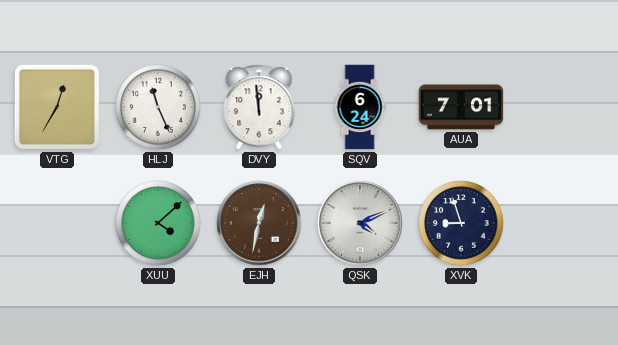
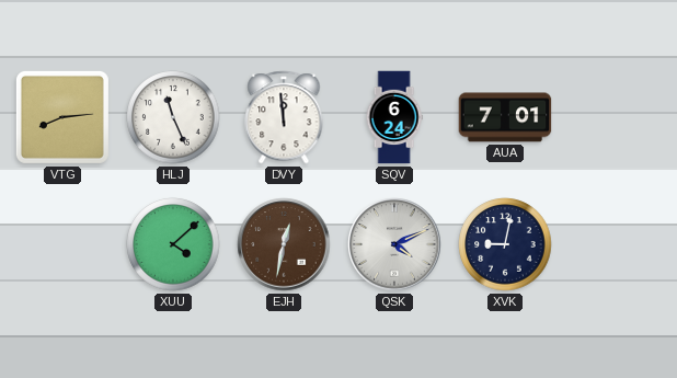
VTG: 12:35 -> 8:14 (62, 117)
XVK: 8:57 -> 9:02 (505, 244)
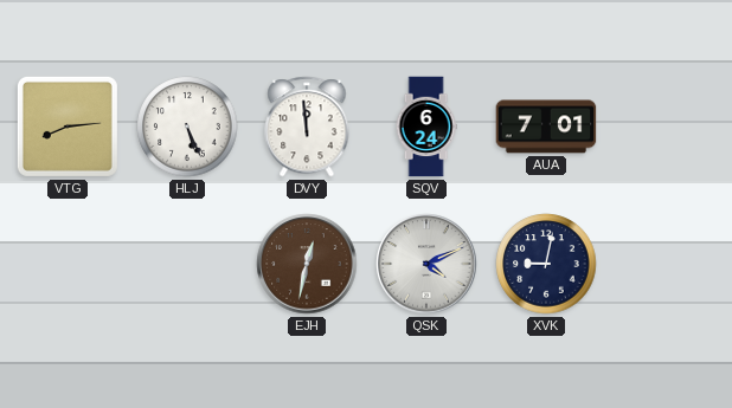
HLJ: 11:26 -> 5:26 (187, 127)
XUU: 4:08 -> none (173, 244)
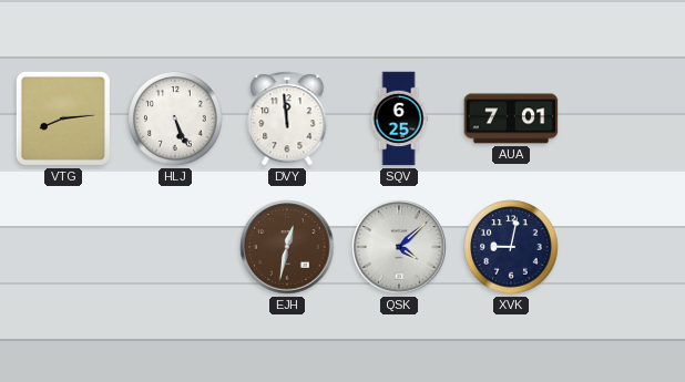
SQV: 6:24 -> 6:25 (399, 118)
QSK: 4:11 -> 4:08 (399, 247)
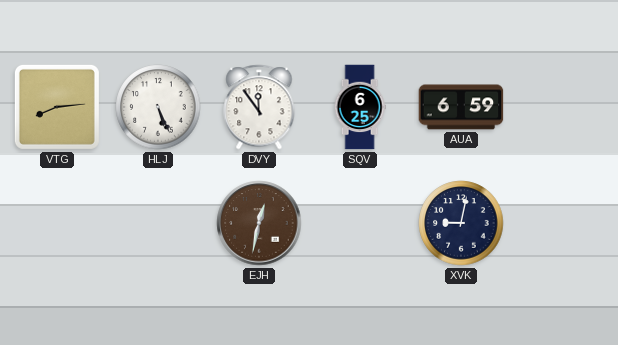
DVY: 11:59 -> 11:54 (259, 107)
AUA: 7:01 -> 6:59 (461, 107)
QSK: 4:08 -> none (399, 247)
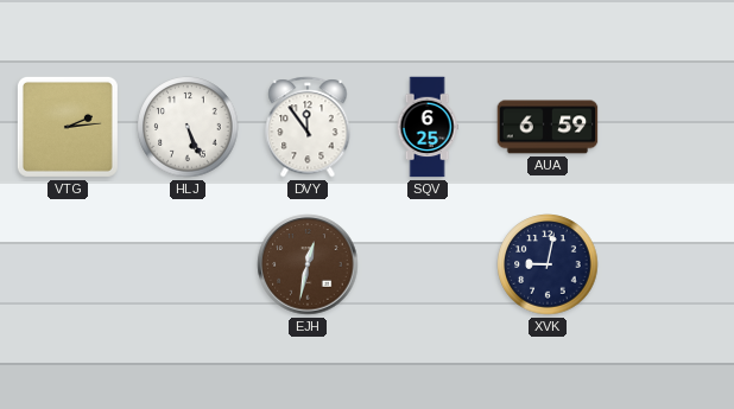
VTG: 8:14 -> 2:14 (68, 127)
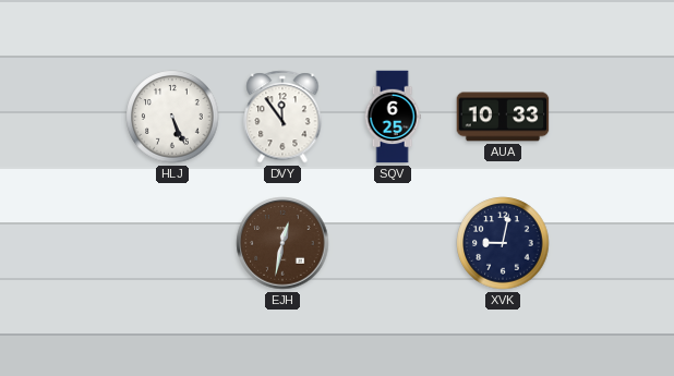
VTG: 2:14 -> none (68, 127)
AUA: 6:59 -> 10:33 (503, 117)
